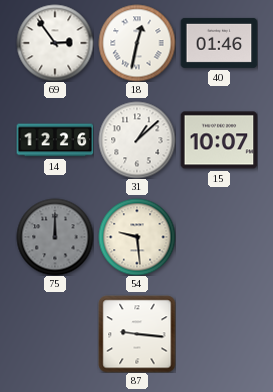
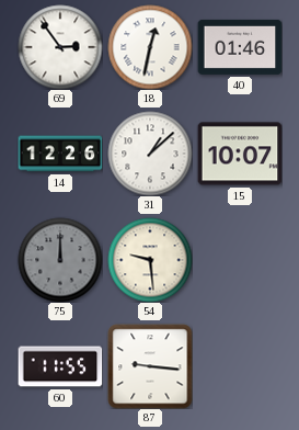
60: none -> 11:55 (60, 366)
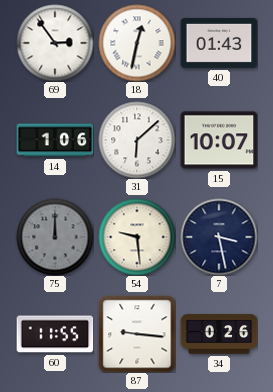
40: 01:46 -> 01:43 (219, 43)
14: 12:26 -> 1:06 (55, 140)
31: 1:08 -> 6:08 (137, 140)
7: none -> 3:28 (219, 237)
34: none -> 0:26 (219, 334)
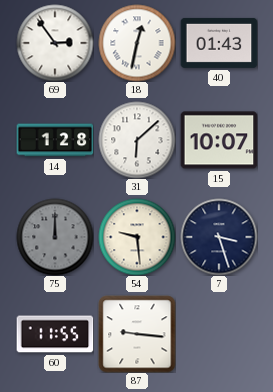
14: 1:06 -> 1:28 (55, 140)
7: 3:28 -> 3:27 (219, 237)
34: 0:26 -> none (219, 334)
